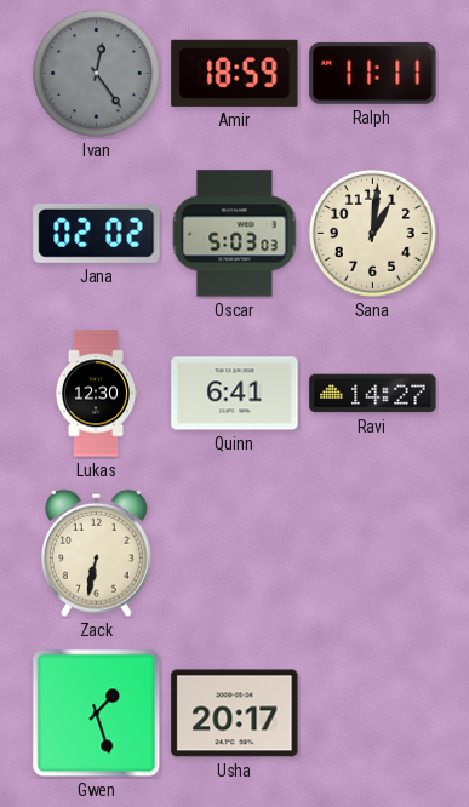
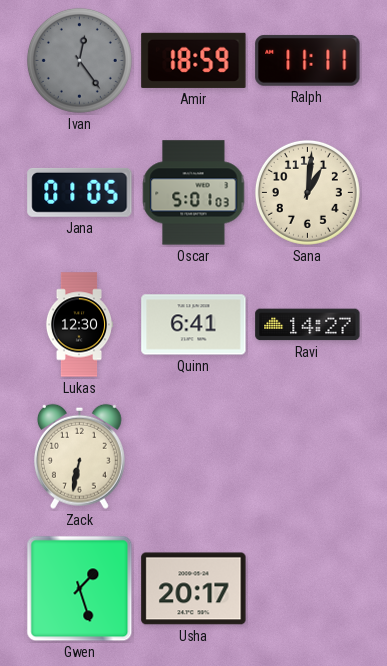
Jana: 02:02 -> 01:05 (80, 192)
Oscar: 5:03 -> 5:01 (194, 193)
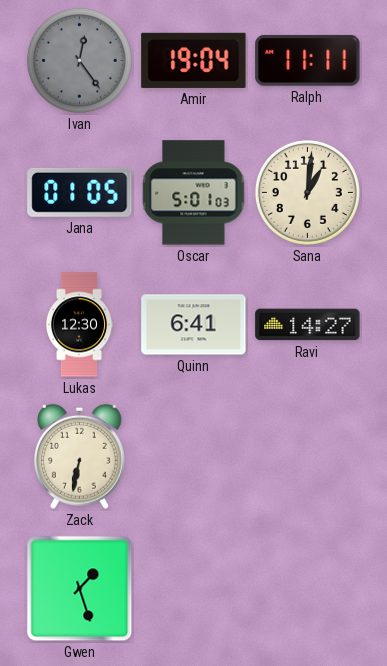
Amir: 18:59 -> 19:04 (194, 60)
Usha: 20:17 -> none (194, 589)
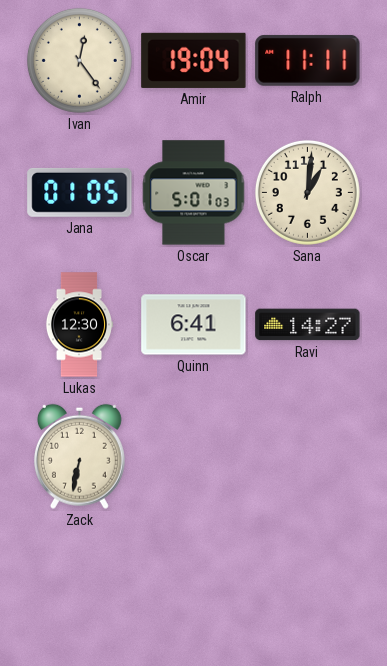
Ivan dial: grey -> cream (79, 60)
Gwen: 1:27 -> none (80, 589)
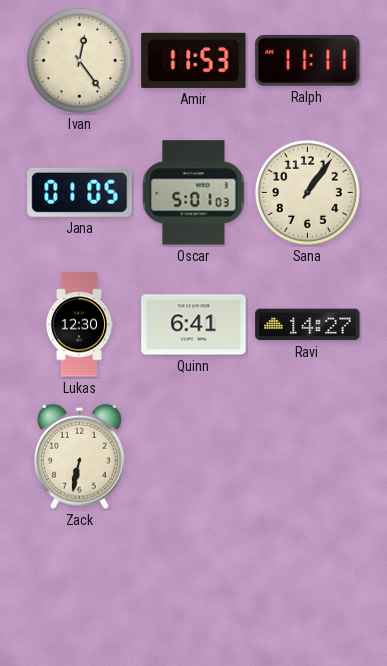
Amir: 19:04 -> 11:53 (194, 60)
Sana: 1:01 -> 1:06 (307, 192)
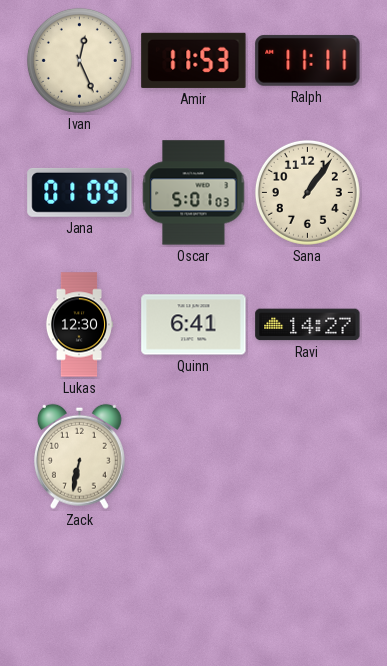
Ivan: 12:24 -> 12:26 (79, 60)
Jana: 01:05 -> 01:09 (80, 192)
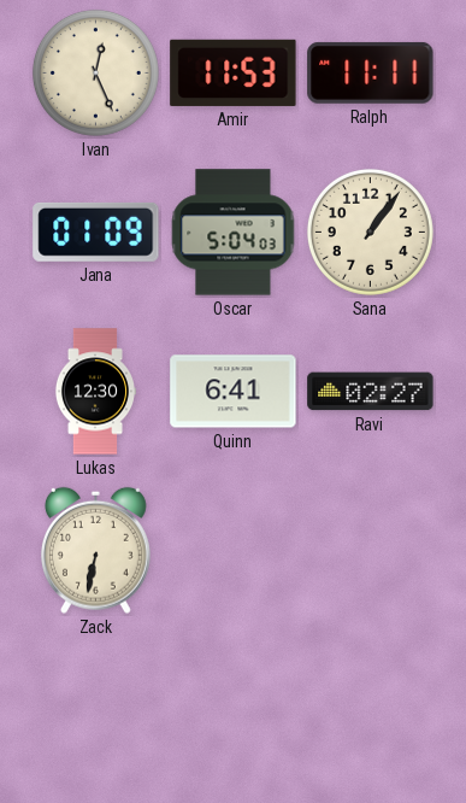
Oscar: 5:01 -> 5:04 (234, 233)
Ravi: 14:27 -> 02:27 (371, 392)
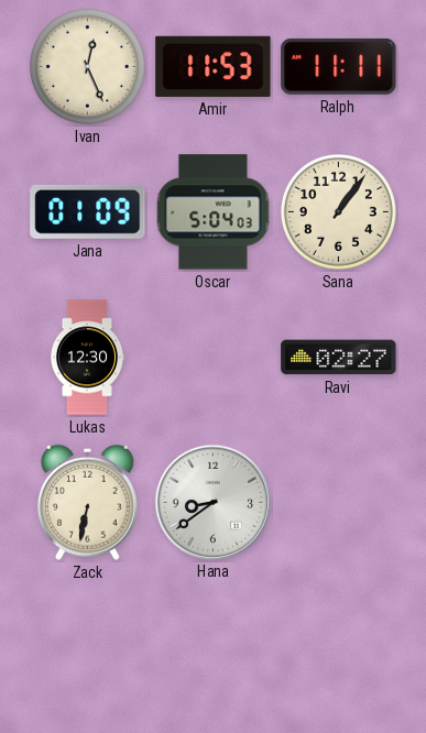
Quinn: 6:41 -> none (234, 392)
Hana: none -> 8:39 (212, 502)
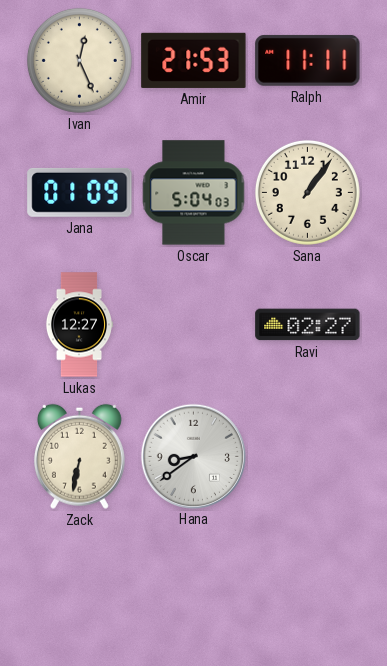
Amir: 11:53 -> 21:53 (194, 60)
Lukas: 12:30 -> 12:27 (78, 325)
